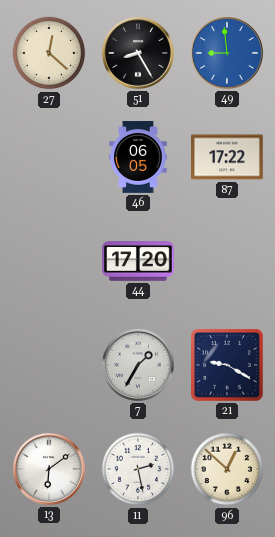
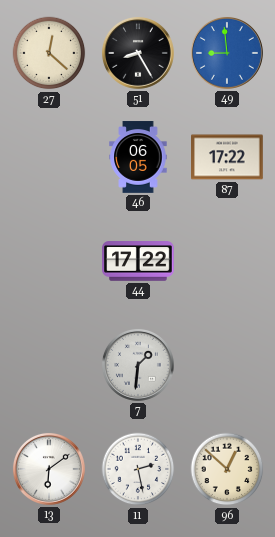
44: 17:20 -> 17:22 (139, 261)
7: 1:35 -> 1:31 (138, 365)
21: 9:20 -> none (228, 366)
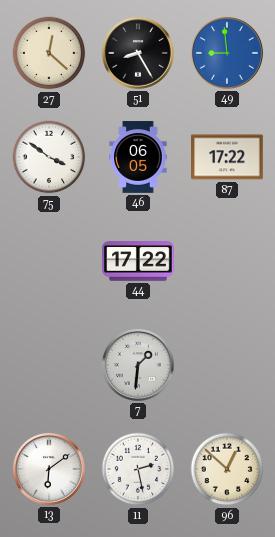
75: none -> 3:51 (49, 157)
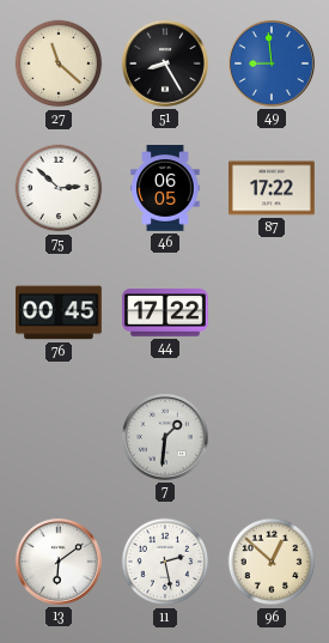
27: 12:22 -> 11:22 (59, 63)
75: 3:51 -> 2:52 (59, 188)
76: none -> 00:45 (60, 313)
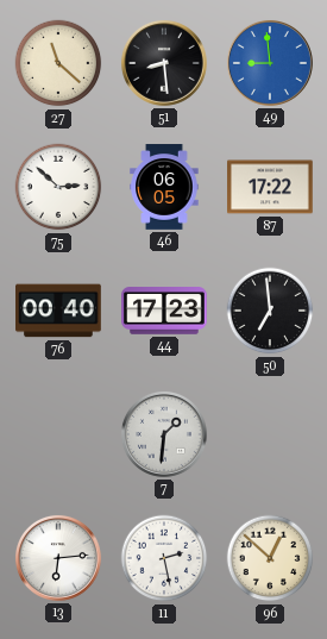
51: 8:25 -> 8:29 (164, 63)
76: 00:45 -> 00:40 (59, 311)
44: 17:22 -> 17:23 (165, 311)
50: none -> 6:59 (270, 311)
13: 6:09 -> 6:14 (58, 558)
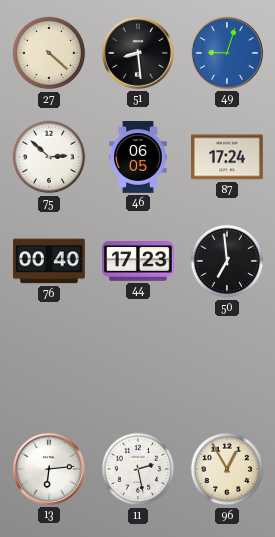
27: 11:22 -> 4:22 (49, 53)
49: 8:59 -> 9:03 (227, 53)
87: 17:22 -> 17:24 (228, 157)
7: 1:31 -> none (164, 434)
96: 12:52 -> 12:55 (227, 469)
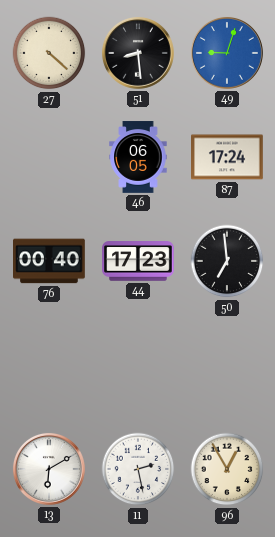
75: 2:52 -> none (49, 157)
13: 6:14 -> 6:10 (49, 469)
